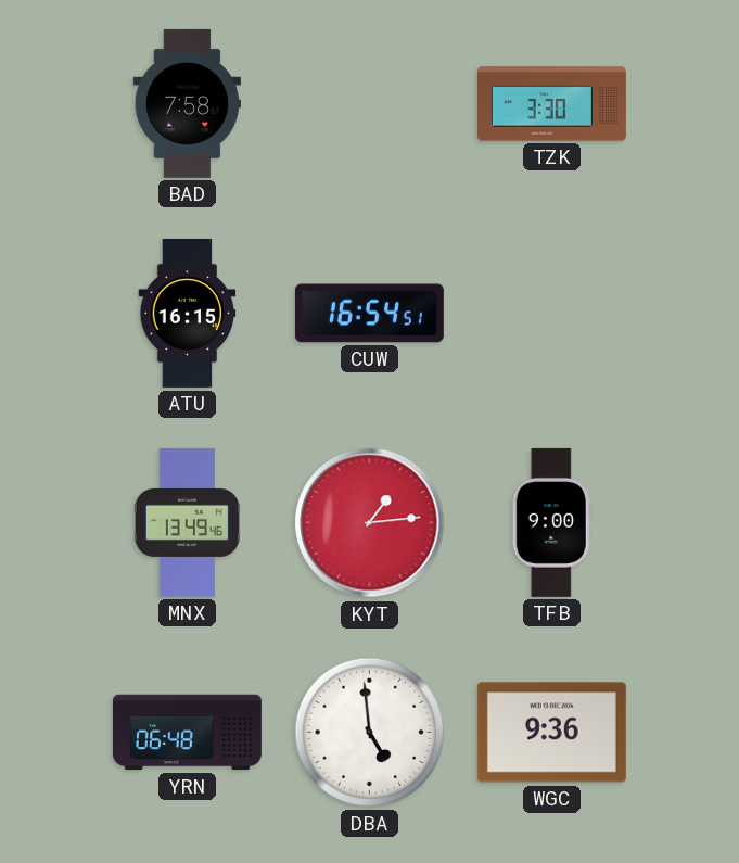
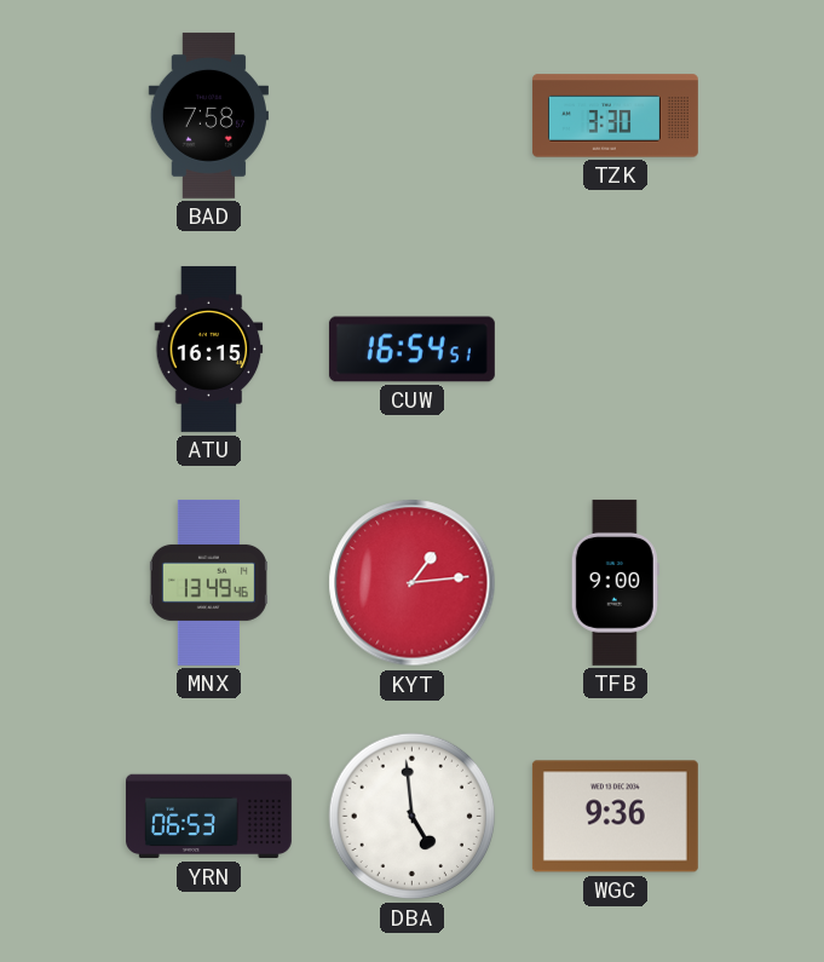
YRN: 06:48 -> 06:53 (208, 817)
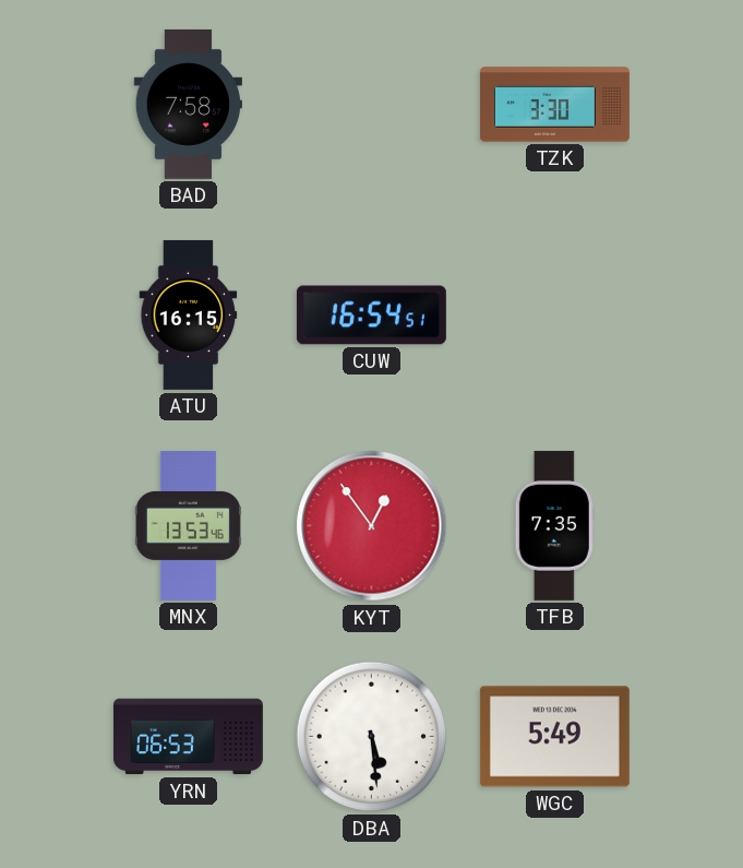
MNX: 13:49 -> 13:53 (188, 525)
KYT: 1:14 -> 12:54 (372, 526)
TFB: 9:00 -> 7:35 (554, 525)
DBA: 4:59 -> 5:29 (372, 737)
WGC: 9:36 -> 5:49 (554, 737)
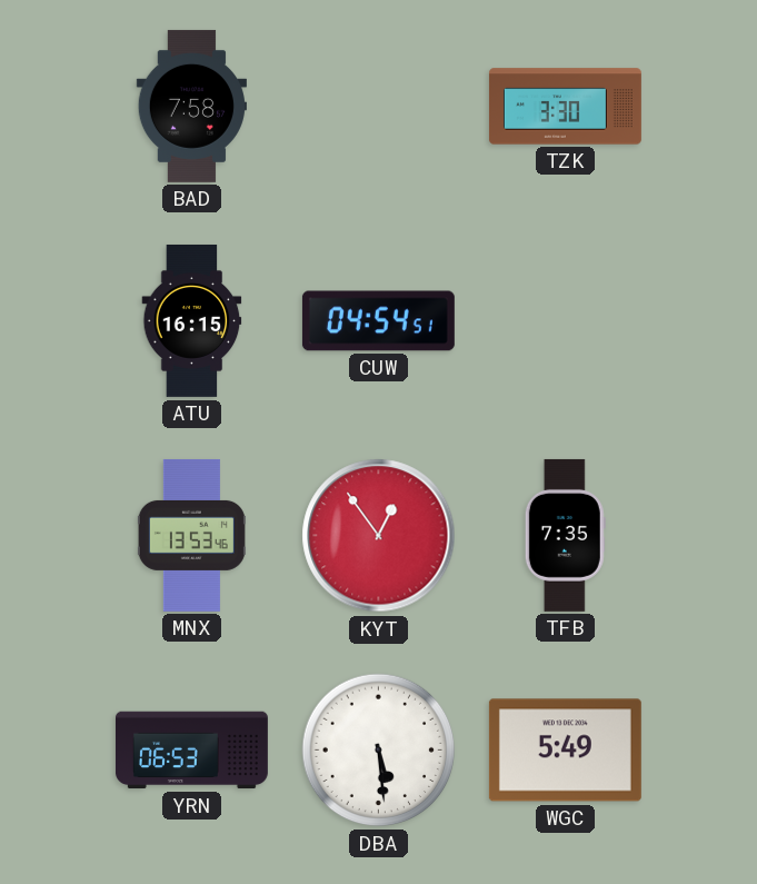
CUW: 16:54 -> 04:54 (378, 321)
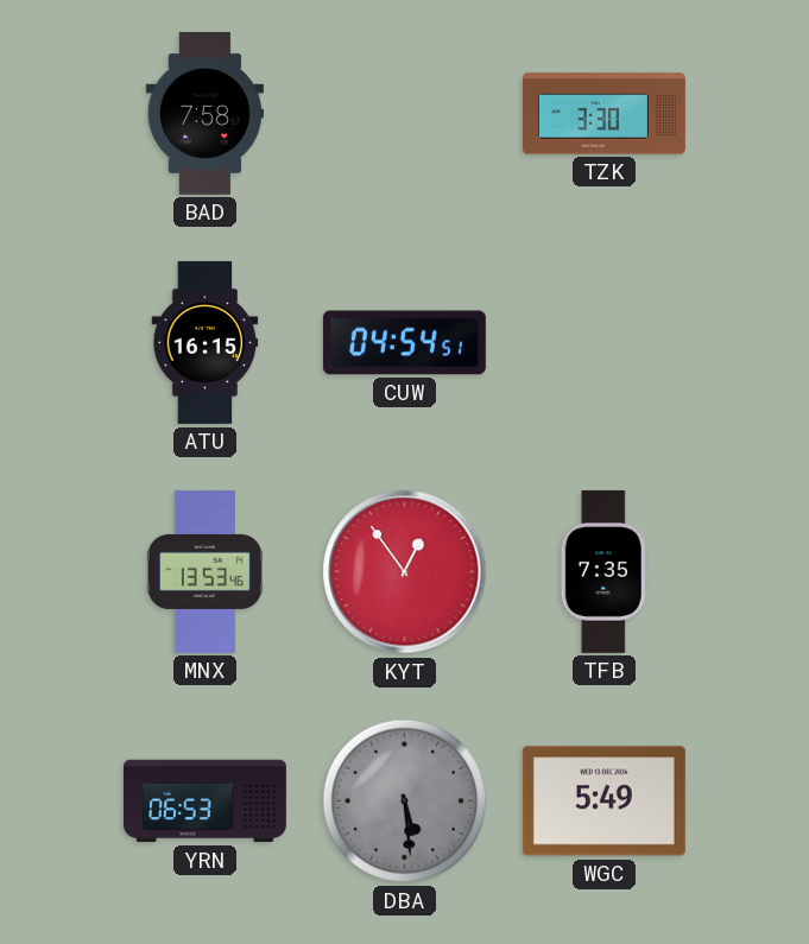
DBA dial: white -> grey (405, 802)
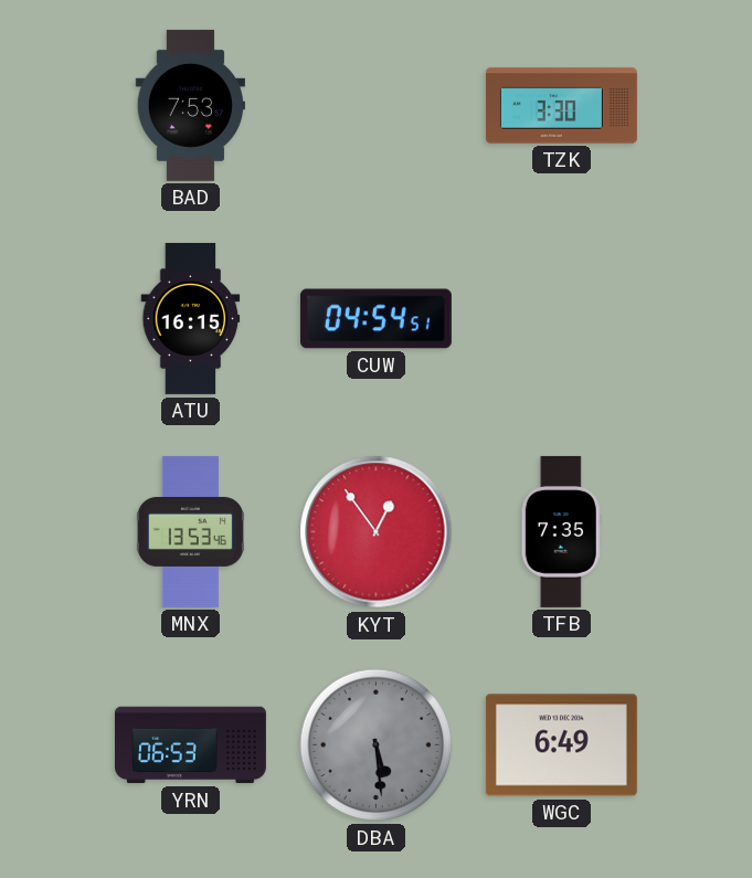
BAD: 7:58 -> 7:53 (190, 105)
WGC: 5:49 -> 6:49 (561, 745)
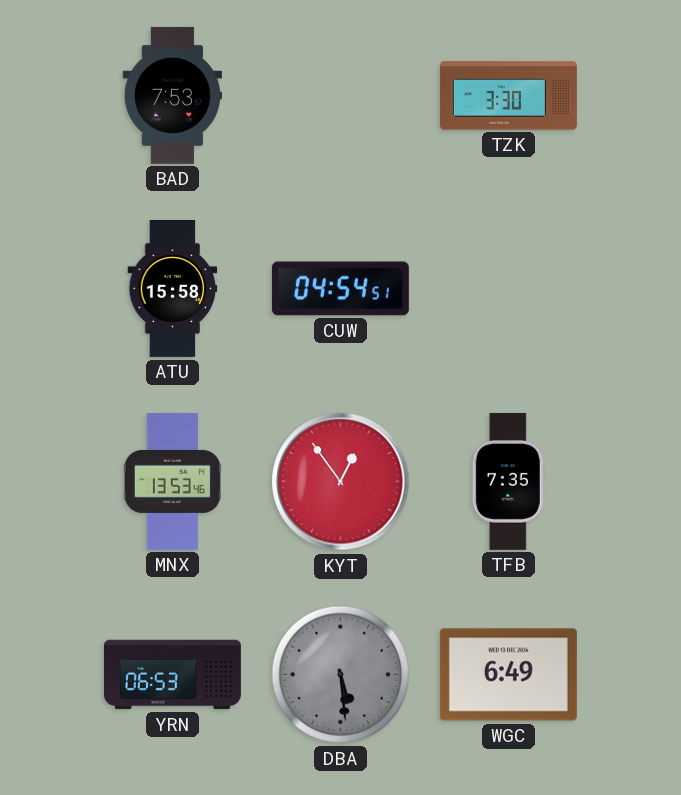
ATU: 16:15 -> 15:58 (173, 288)
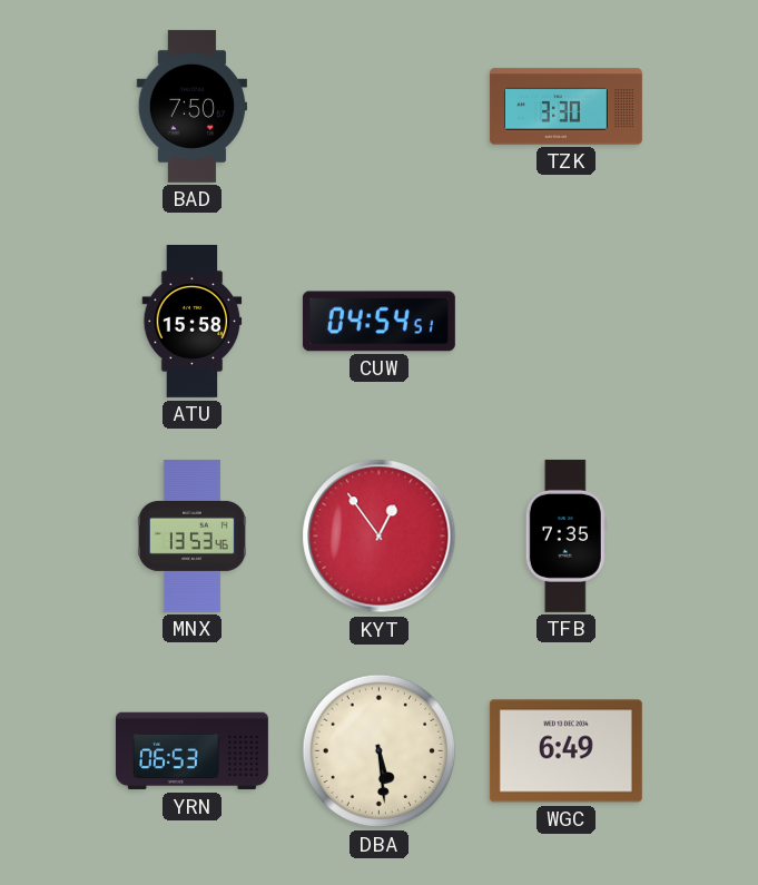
BAD: 7:53 -> 7:50 (191, 106)
DBA dial: grey -> cream (380, 751)
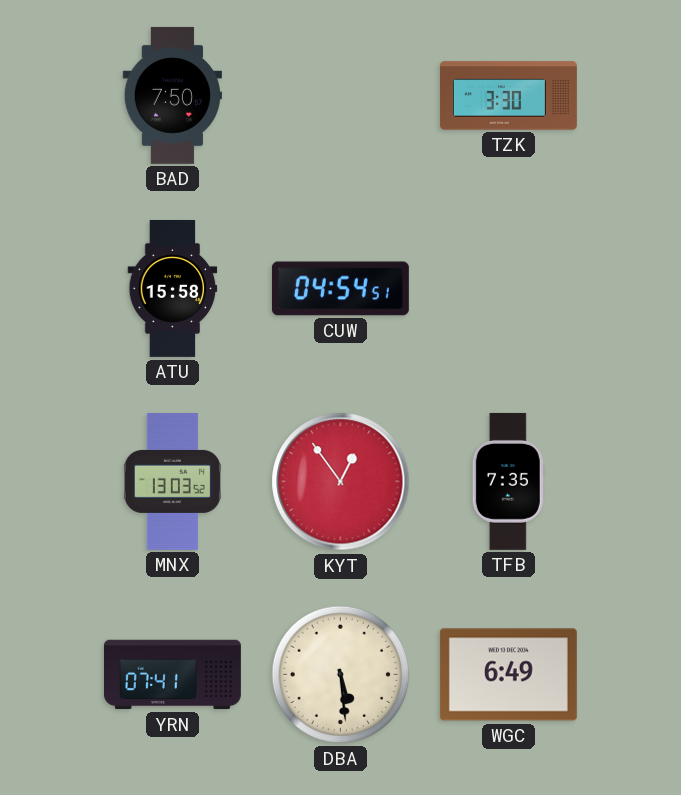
MNX: 13:53 -> 13:03 (172, 481)
YRN: 06:53 -> 07:41 (172, 675)
